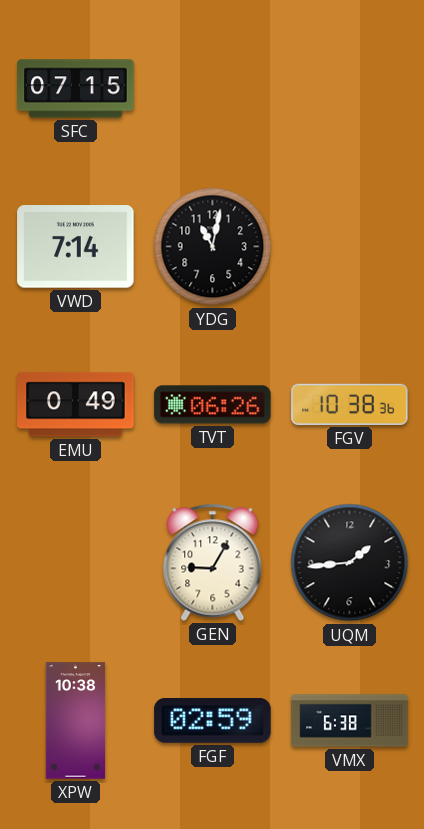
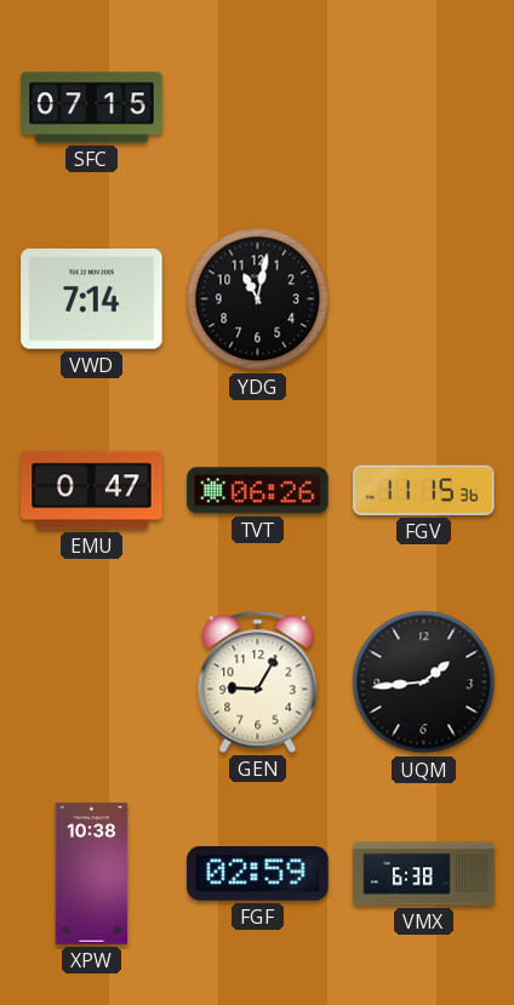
EMU: 0:49 -> 0:47 (92, 491)
FGV: 10:38 -> 11:15 (424, 490)
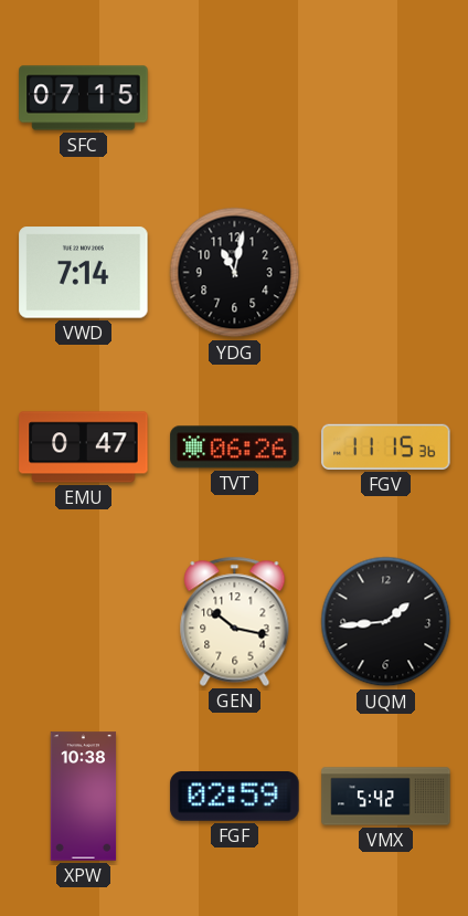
GEN: 9:05 -> 10:17 (235, 621)
VMX: 6:38 -> 5:42 (386, 797)
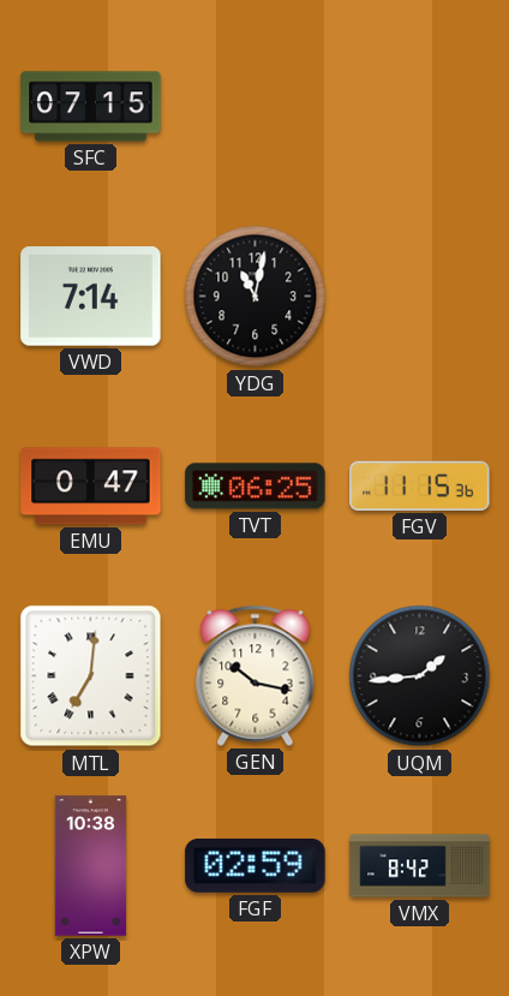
TVT: 06:26 -> 06:25 (256, 487)
MTL: none -> 7:01 (91, 676)
VMX: 5:42 -> 8:42 (420, 866)
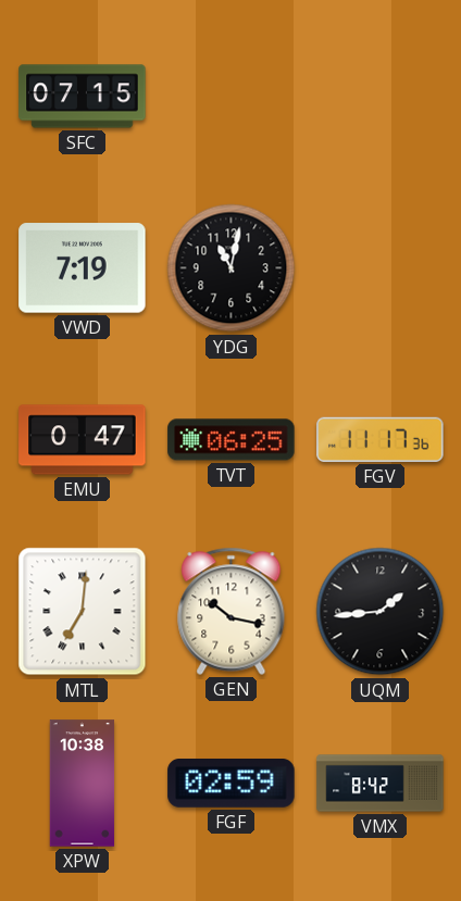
VWD: 7:14 -> 7:19 (83, 268)
FGV: 11:15 -> 11:17 (381, 439)
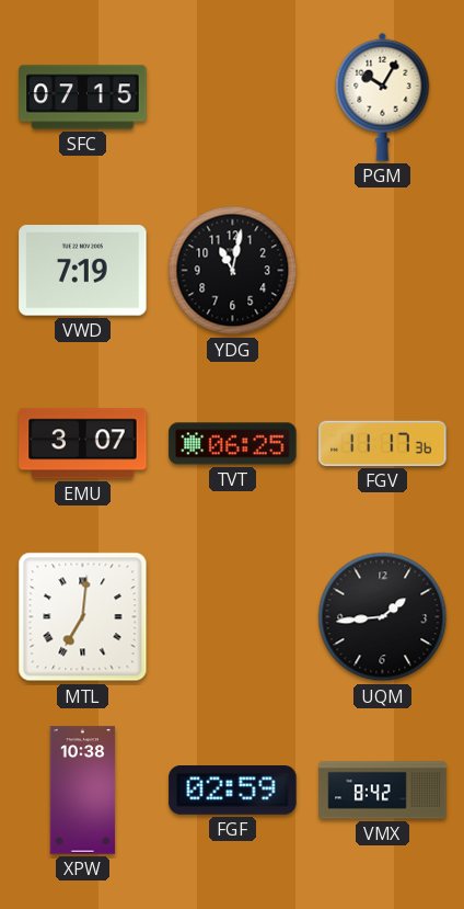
PGM: none -> 10:05 (383, 96)
EMU: 0:47 -> 3:07 (83, 444)
GEN: 10:17 -> none (232, 611)
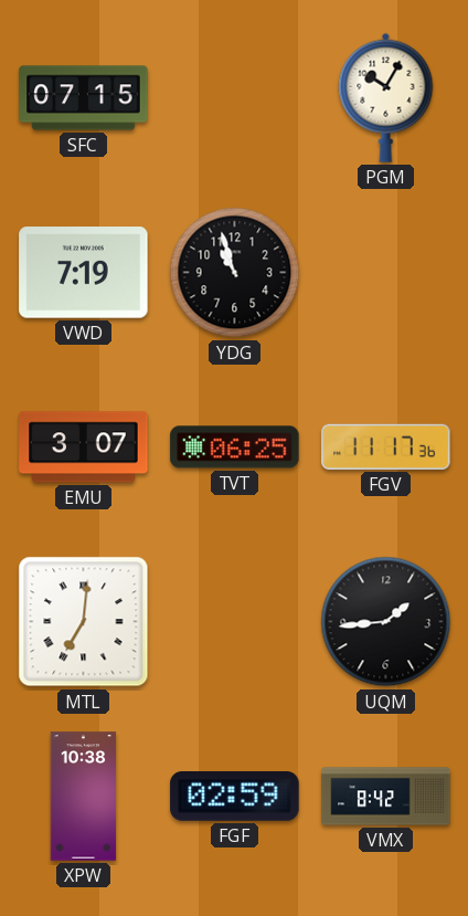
YDG: 11:02 -> 10:57 (235, 273)
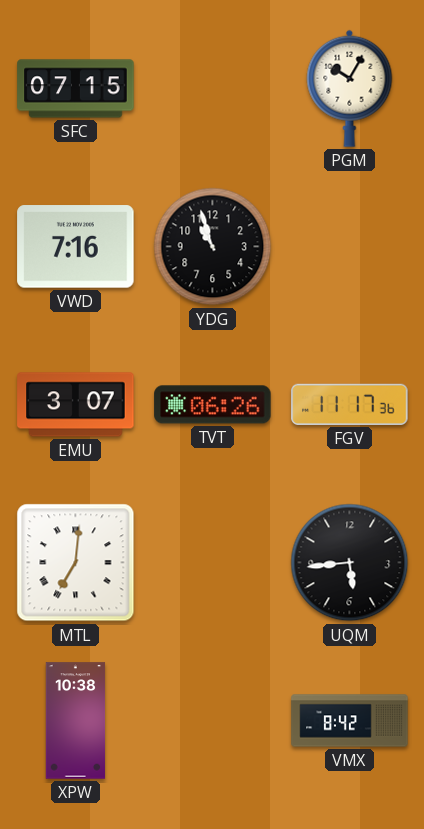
VWD: 7:19 -> 7:16 (76, 247)
TVT: 06:25 -> 06:26 (213, 405)
UQM: 1:44 -> 5:44 (350, 563)
FGF: 02:59 -> none (235, 797)
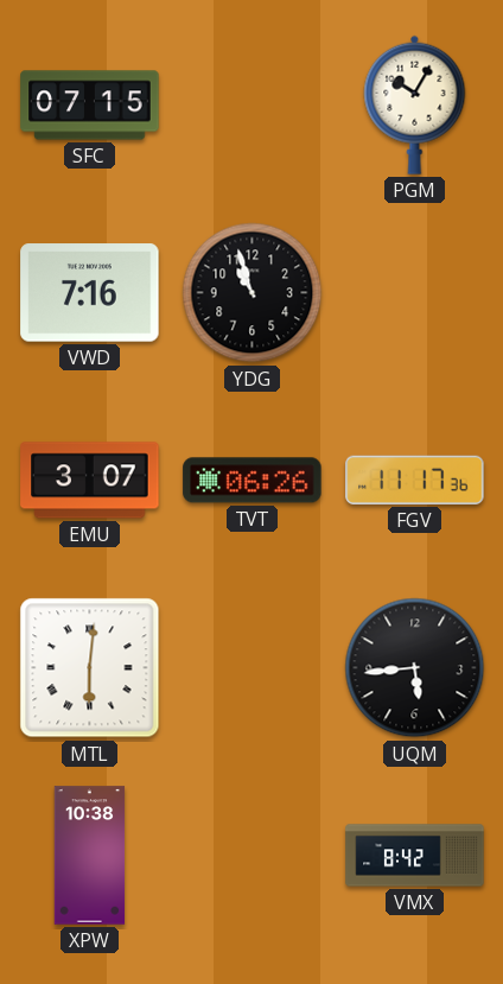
MTL: 7:01 -> 6:01 (90, 668)
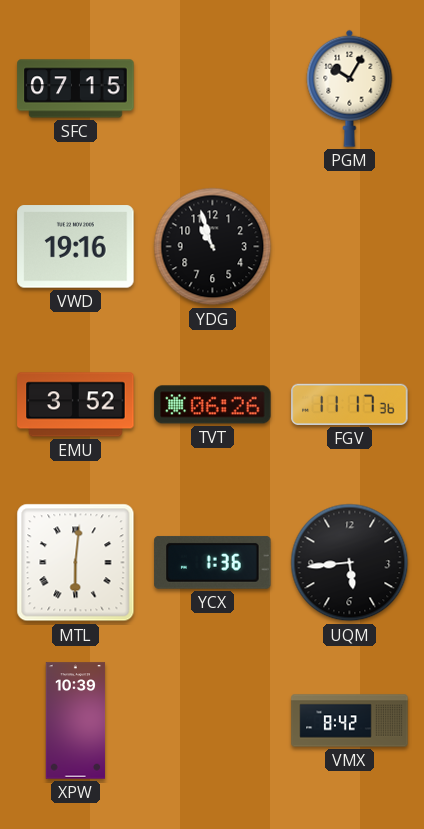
VWD: 7:16 -> 19:16 (76, 247)
EMU: 3:07 -> 3:52 (76, 405)
YCX: none -> 1:36 (213, 562)
XPW: 10:38 -> 10:39 (76, 721)
